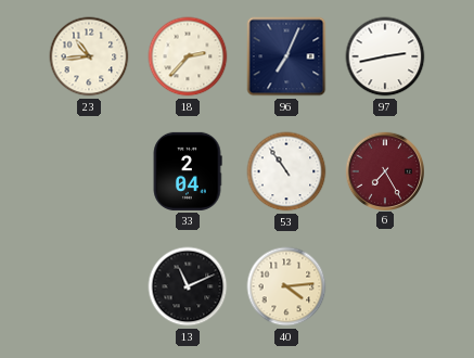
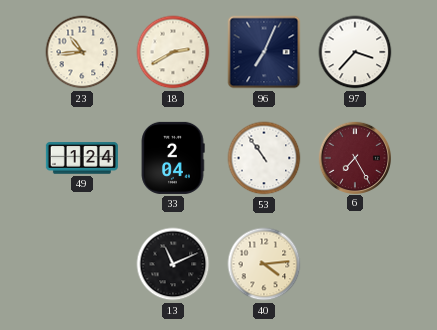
18: 2:37 -> 2:40 (173, 52)
97: 2:43 -> 3:37 (355, 52)
49: none -> 1:24 (82, 158)
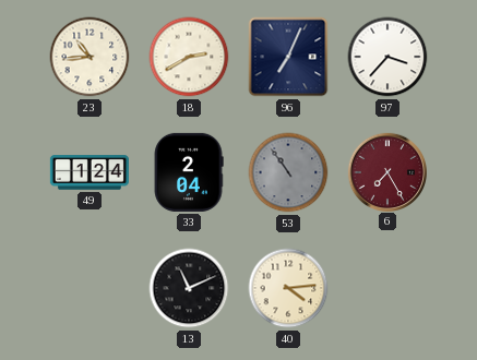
53 dial: white -> grey (288, 172)
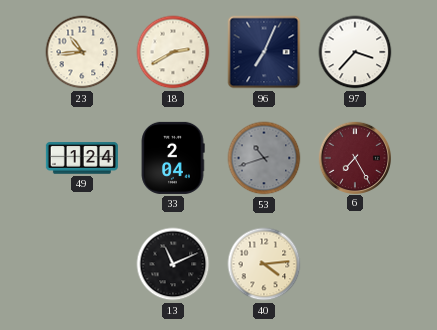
53: 10:54 -> 10:42 (264, 158)
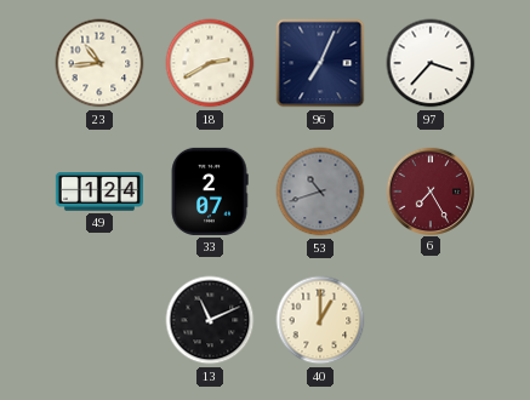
33: 2:04 -> 2:07 (210, 192)
40: 4:14 -> 1:00 (320, 320)
